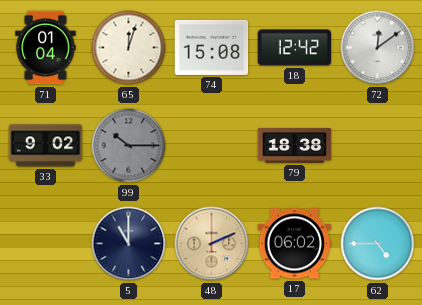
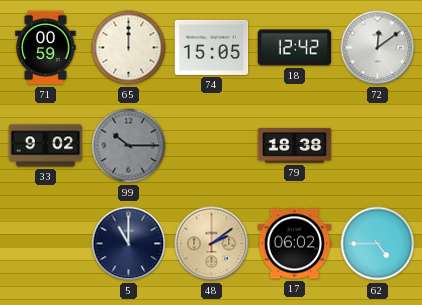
71: 01:04 -> 00:59 (46, 48)
65: 12:03 -> 12:00 (129, 48)
74: 15:08 -> 15:05 (212, 47)
48: 2:11 -> 2:09 (212, 244)
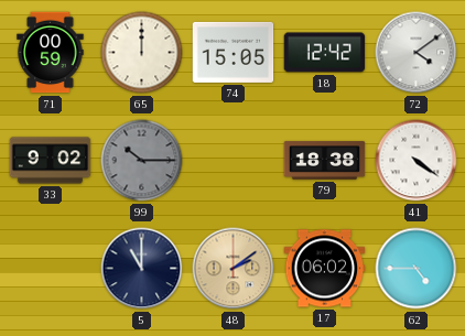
72: 12:09 -> 4:09 (417, 53)
41: none -> 4:21 (417, 161)
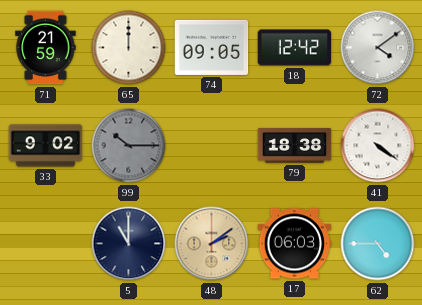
71: 00:59 -> 21:59 (46, 48)
74: 15:05 -> 09:05 (212, 47)
17: 06:02 -> 06:03 (295, 244)
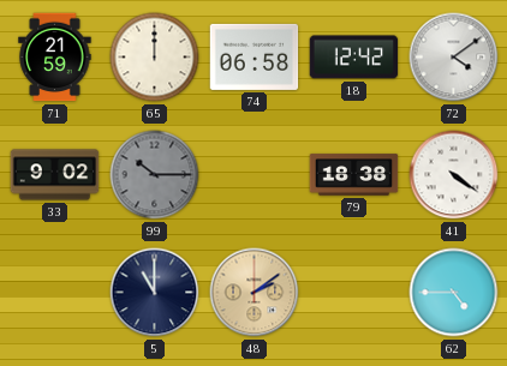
74: 09:05 -> 06:58 (255, 56)
17: 06:03 -> none (295, 244)
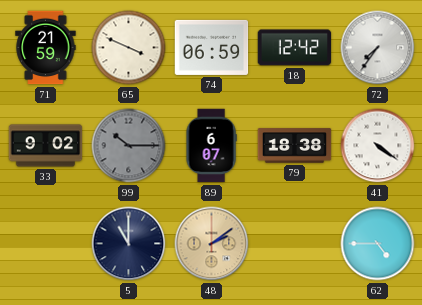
65: 12:00 -> 3:49 (129, 48)
74: 06:58 -> 06:59 (212, 47)
72: 4:09 -> 7:36 (378, 48)
89: none -> 6:07 (211, 146)
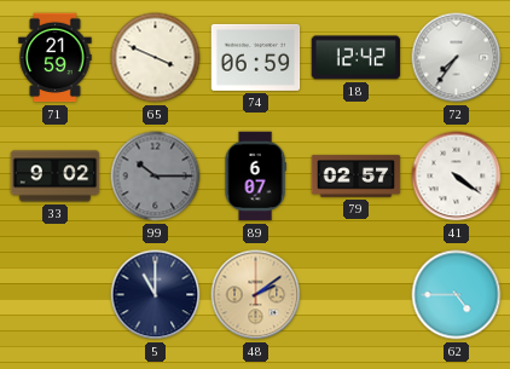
79: 18:38 -> 02:57 (357, 177)
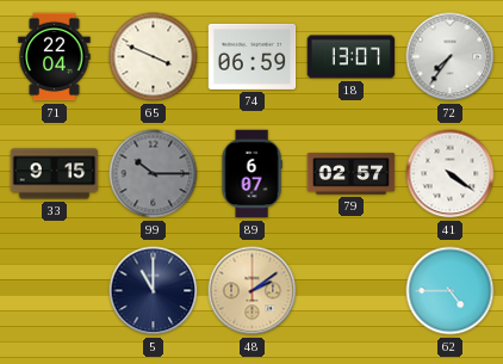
71: 21:59 -> 22:04 (55, 57)
18: 12:42 -> 13:07 (352, 57)
33: 9:02 -> 9:15 (55, 174)
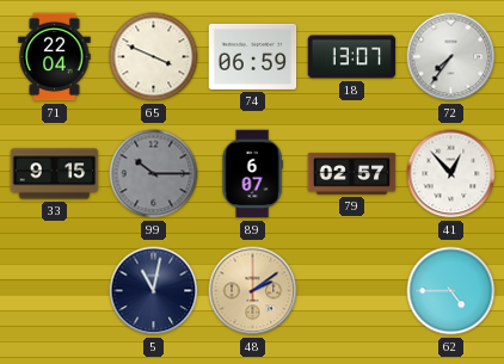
41: 4:21 -> 12:53 (451, 174)
5: 11:00 -> 11:02 (154, 291)
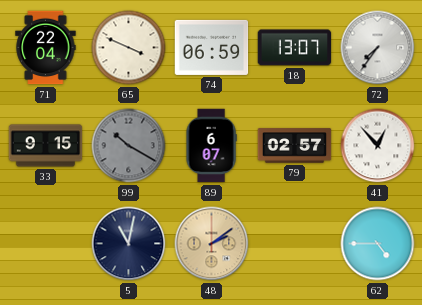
99: 10:15 -> 10:20 (129, 146)
